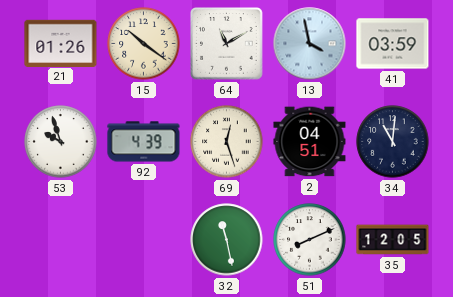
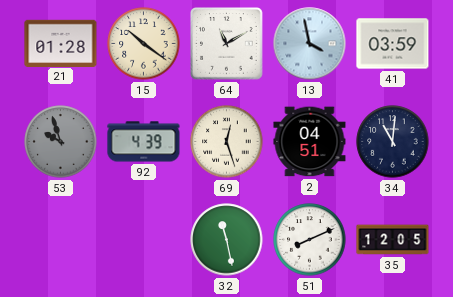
21: 01:26 -> 01:28 (61, 43)
53 dial: white -> grey (61, 142)
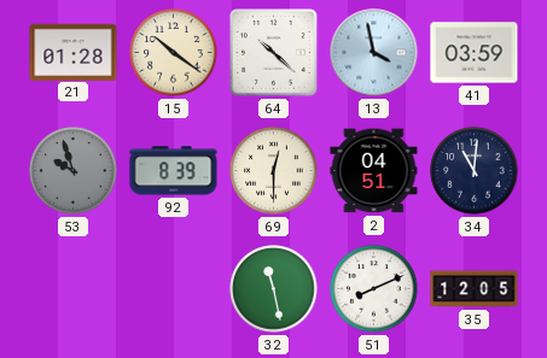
64: 11:10 -> 10:22 (274, 53)
92: 4:39 -> 8:39 (174, 171)
69: 12:27 -> 12:30 (274, 171)
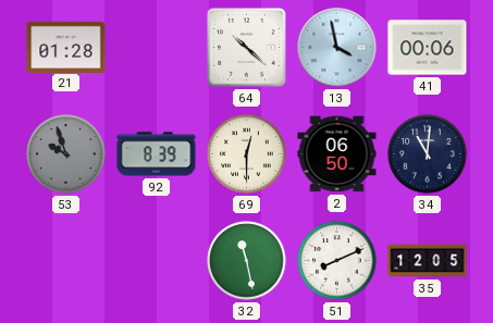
15: 10:21 -> none (174, 53)
41: 03:59 -> 00:06 (428, 48)
2: 04:51 -> 06:50 (337, 154)
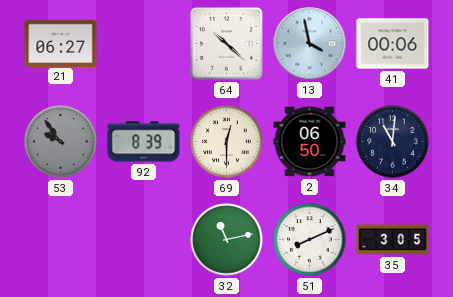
21: 01:28 -> 06:27 (61, 43)
53: 9:57 -> 9:54 (61, 142)
32: 11:28 -> 11:13 (227, 240)
35: 12:05 -> 3:05 (393, 240)
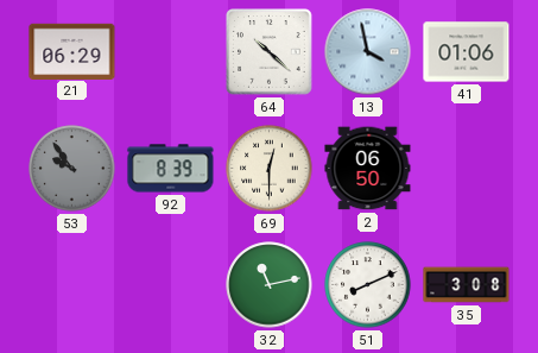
21: 06:27 -> 06:29 (72, 51)
41: 00:06 -> 01:06 (467, 52)
34: 11:01 -> none (393, 142)
35: 3:05 -> 3:08 (467, 285)
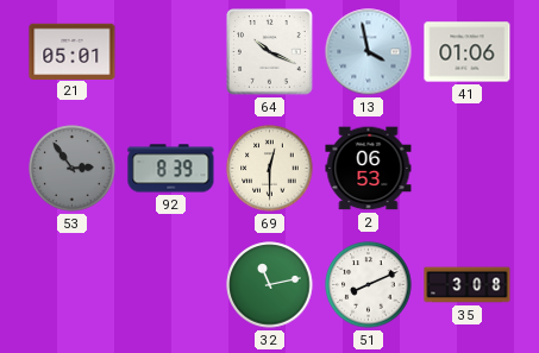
21: 06:29 -> 05:01 (73, 51)
64: 10:22 -> 10:19 (270, 52)
53: 9:54 -> 2:54 (73, 169)
2: 06:50 -> 06:53 (369, 169)
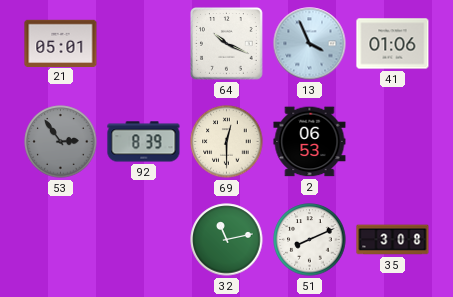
13: 3:58 -> 3:56 (310, 44)
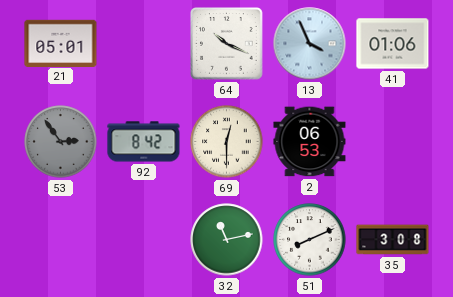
92: 8:39 -> 8:42 (144, 142)
